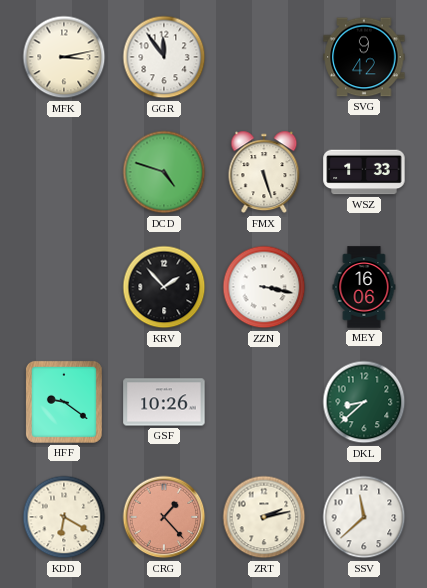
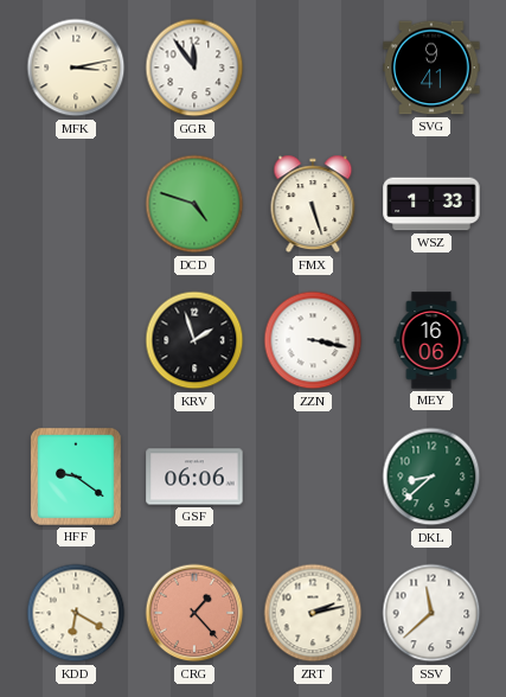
SVG: 9:42 -> 9:41 (431, 68)
KRV: 1:53 -> 1:57 (194, 340)
GSF: 10:26 -> 06:06 (194, 477)
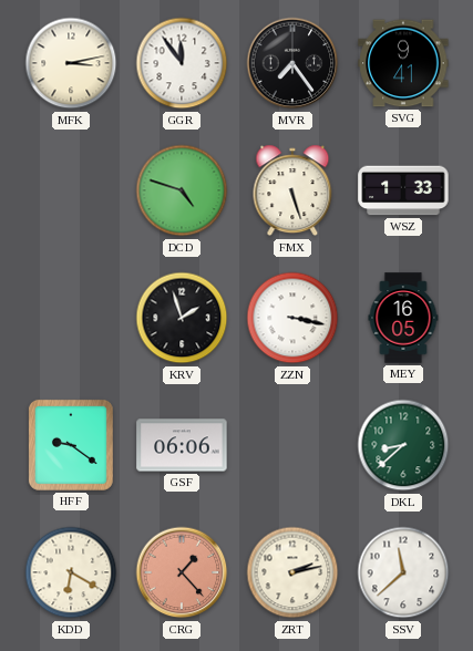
MVR: none -> 7:24 (292, 63)
MEY: 16:06 -> 16:05 (403, 318)
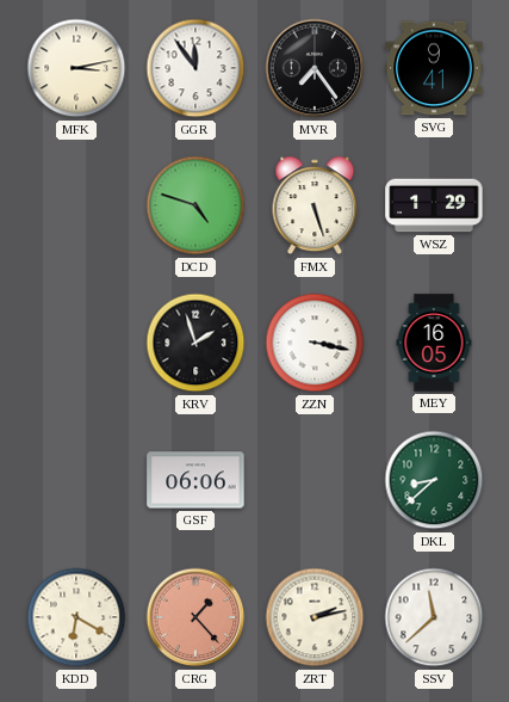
WSZ: 1:33 -> 1:29 (434, 205)
HFF: 9:21 -> none (71, 445)
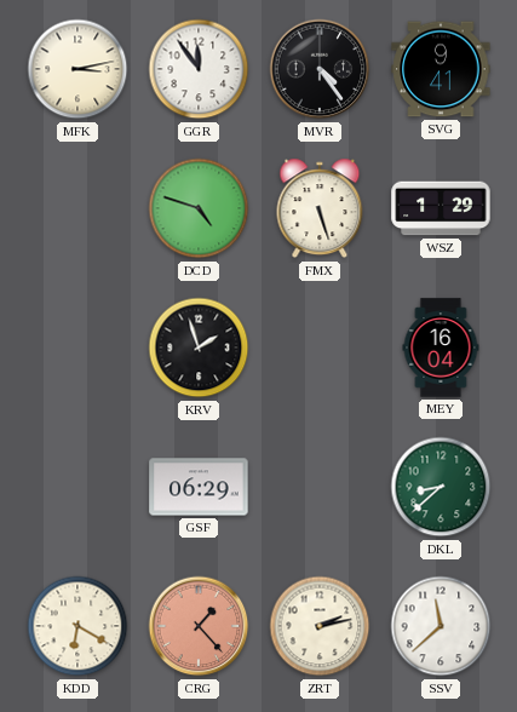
MVR: 7:24 -> 4:24 (320, 69)
ZZN: 3:17 -> none (315, 343)
MEY: 16:05 -> 16:04 (441, 348)
GSF: 06:06 -> 06:29 (199, 487)
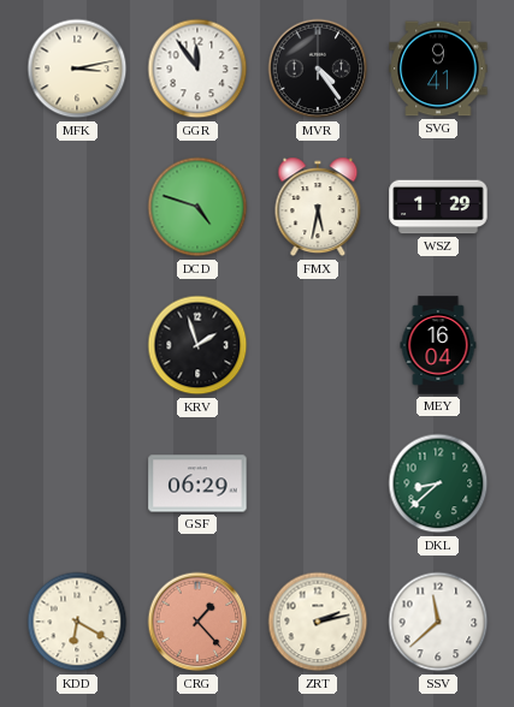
FMX: 5:27 -> 5:32 (318, 207)
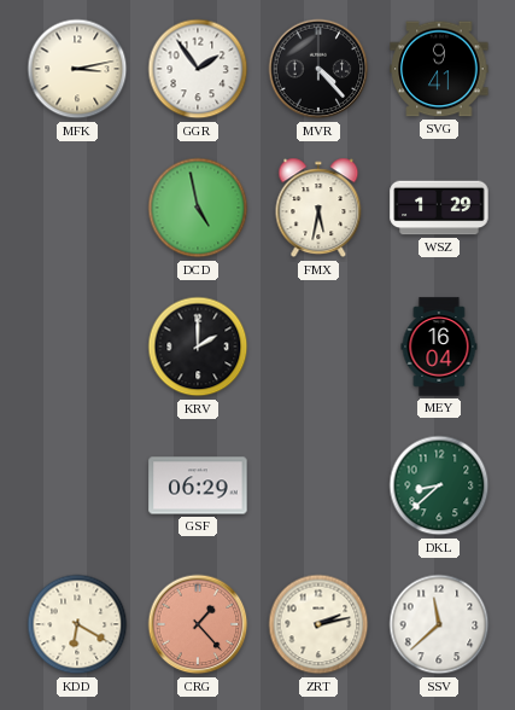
GGR: 11:54 -> 1:54 (198, 69)
MVR: 4:24 -> 4:23 (318, 69)
DCD: 4:48 -> 4:58 (198, 208)
KRV: 1:57 -> 2:00 (198, 347)
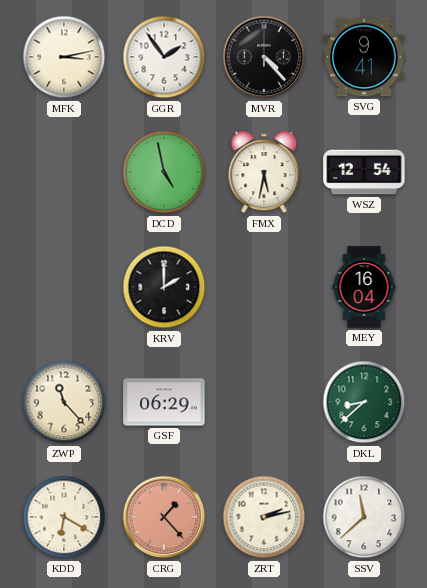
WSZ: 1:29 -> 12:54 (364, 172)
ZWP: none -> 11:23 (64, 402)
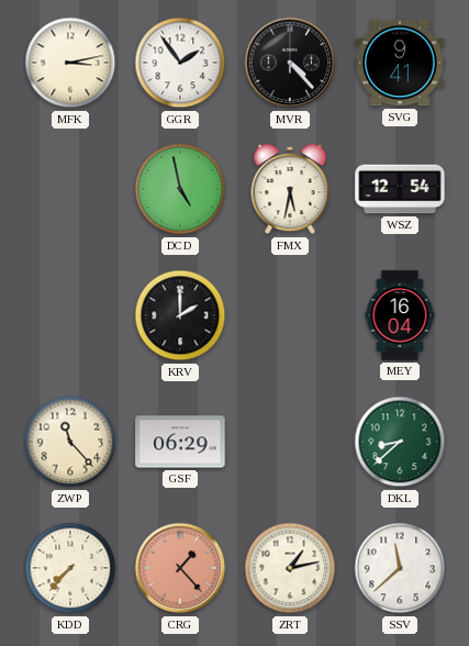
KDD: 6:20 -> 7:37 (70, 568)
ZRT: 2:13 -> 1:13 (290, 568)
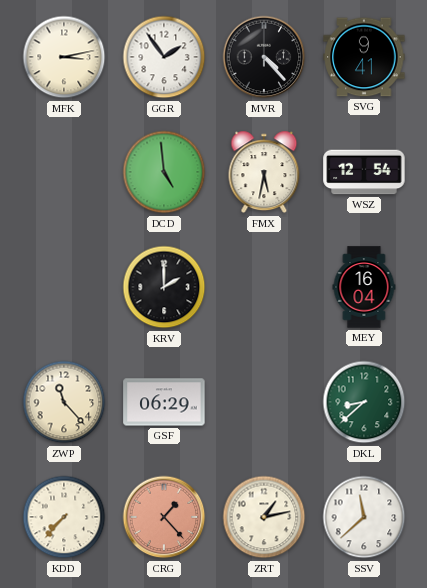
DCD: 4:58 -> 4:59 (164, 172)
